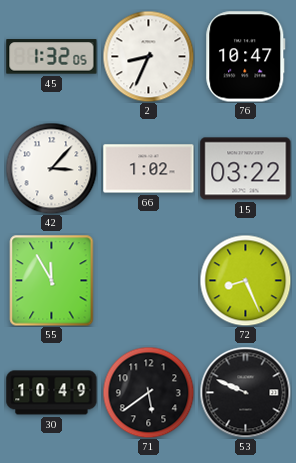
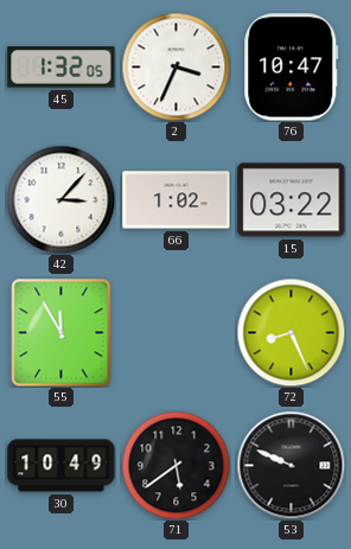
2: 8:34 -> 3:34 (175, 66)
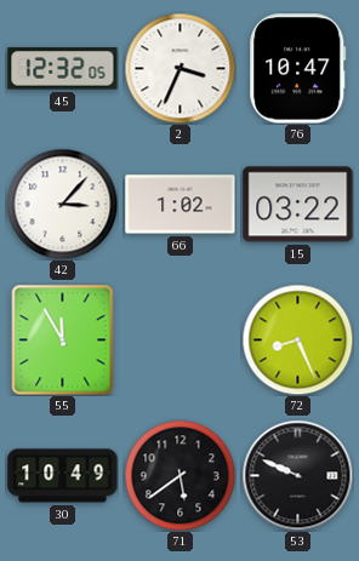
45: 1:32 -> 12:32 (63, 69)
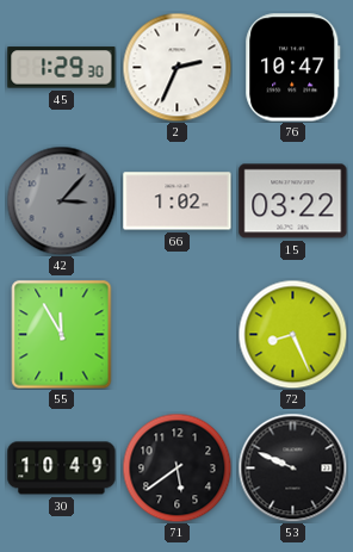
45: 12:32 -> 1:29 (62, 68)
2: 3:34 -> 2:34 (176, 67)
42 dial: white -> grey (61, 200)
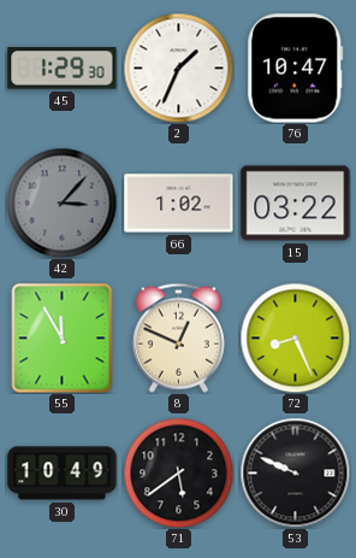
2: 2:34 -> 1:34 (178, 67)
8: none -> 12:49 (178, 337)
